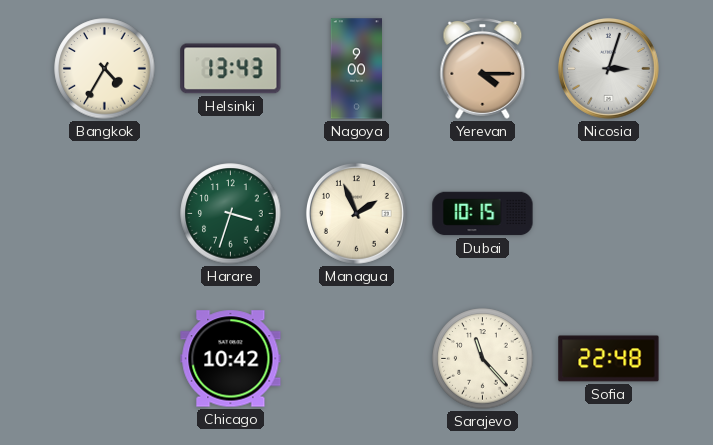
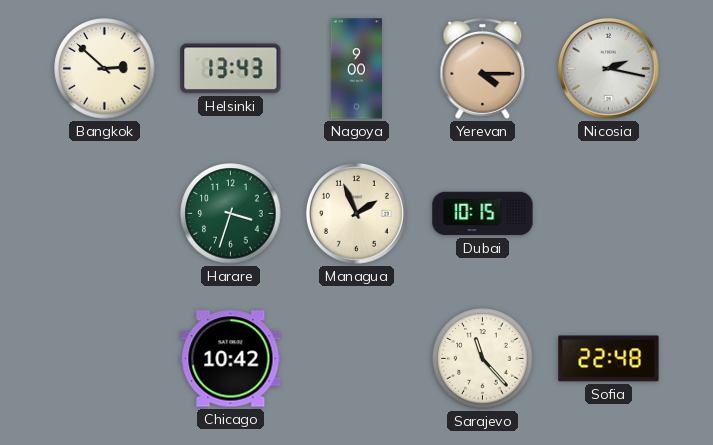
Bangkok: 4:35 -> 2:52 (105, 69)
Nicosia: 3:03 -> 2:17 (608, 68)
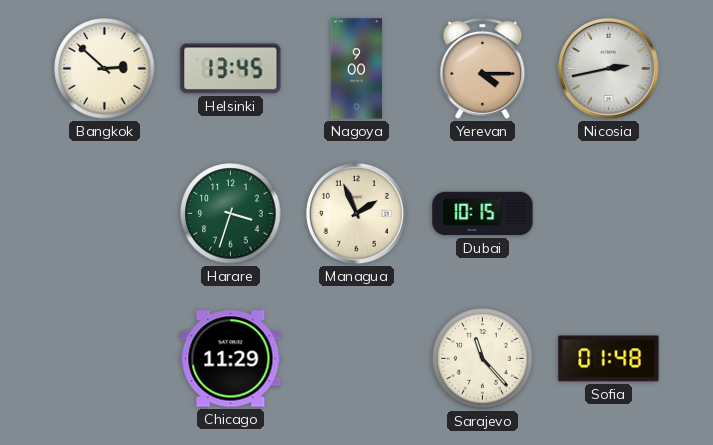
Helsinki: 13:43 -> 13:45 (231, 69)
Nicosia: 2:17 -> 2:43 (608, 68)
Chicago: 10:42 -> 11:29 (231, 359)
Sofia: 22:48 -> 01:48 (609, 359)
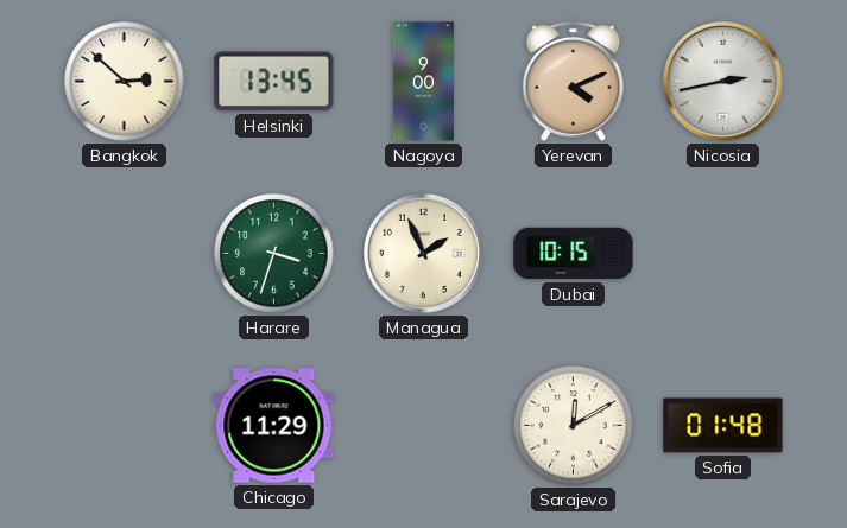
Yerevan: 4:15 -> 4:11 (574, 81)
Sarajevo: 11:23 -> 12:10 (574, 426)
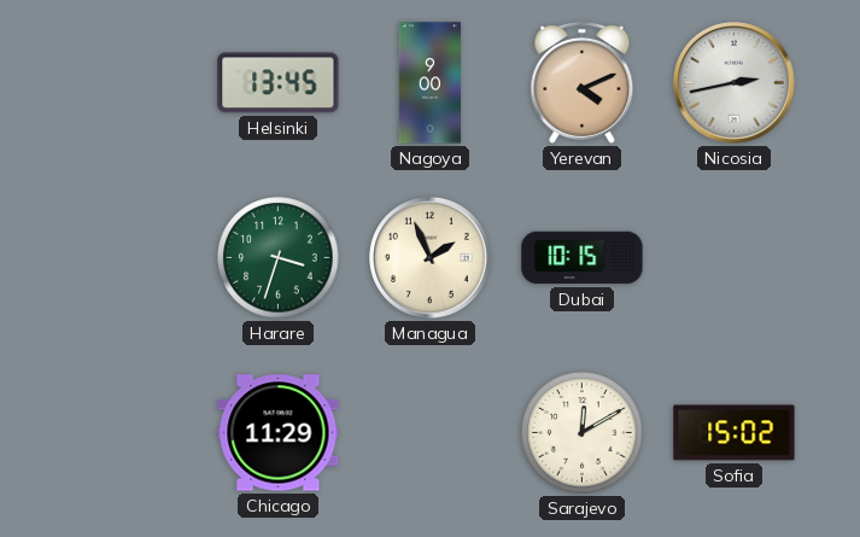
Bangkok: 2:52 -> none (125, 82)
Sofia: 01:48 -> 15:02 (735, 433)
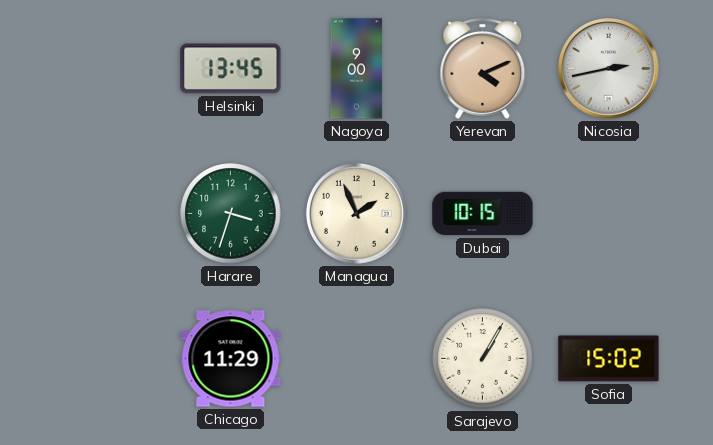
Sarajevo: 12:10 -> 1:05 (483, 359)
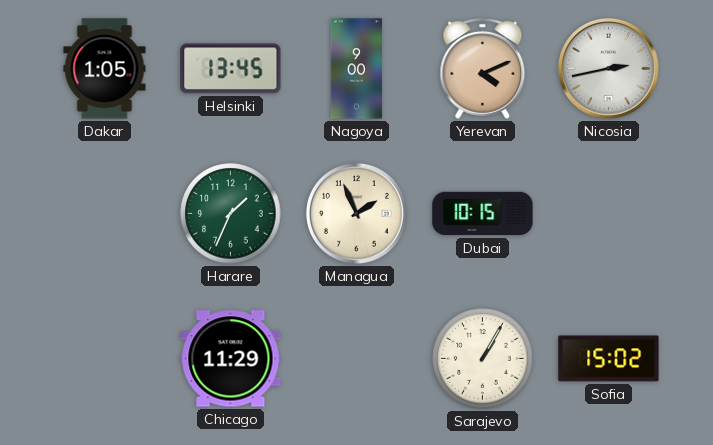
Dakar: none -> 1:05 (105, 69)
Harare: 3:33 -> 1:34 (231, 214)
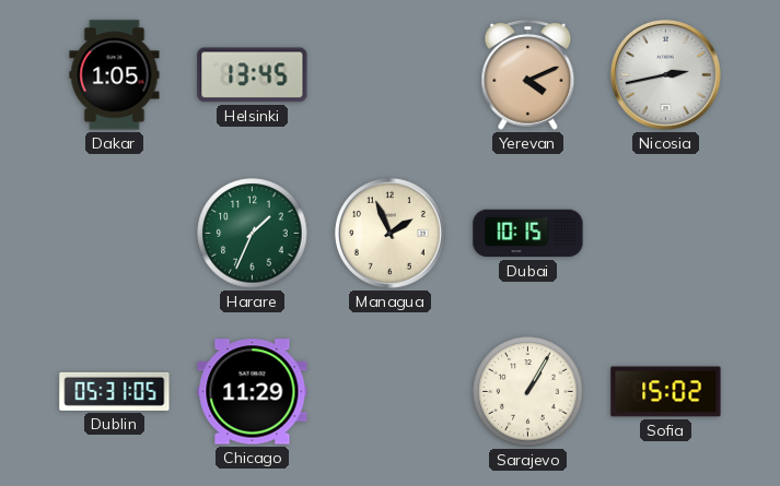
Nagoya: 9:00 -> none (356, 69)
Dublin: none -> 05:31 (115, 391)
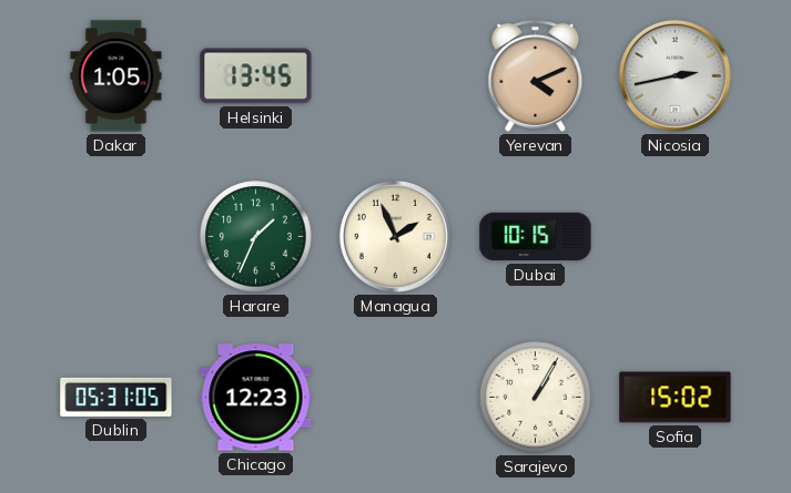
Chicago: 11:29 -> 12:23 (256, 398)
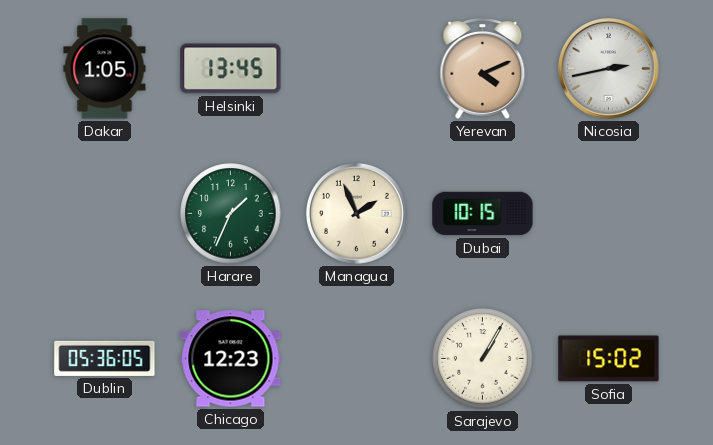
Dublin: 05:31 -> 05:36 (105, 358)
